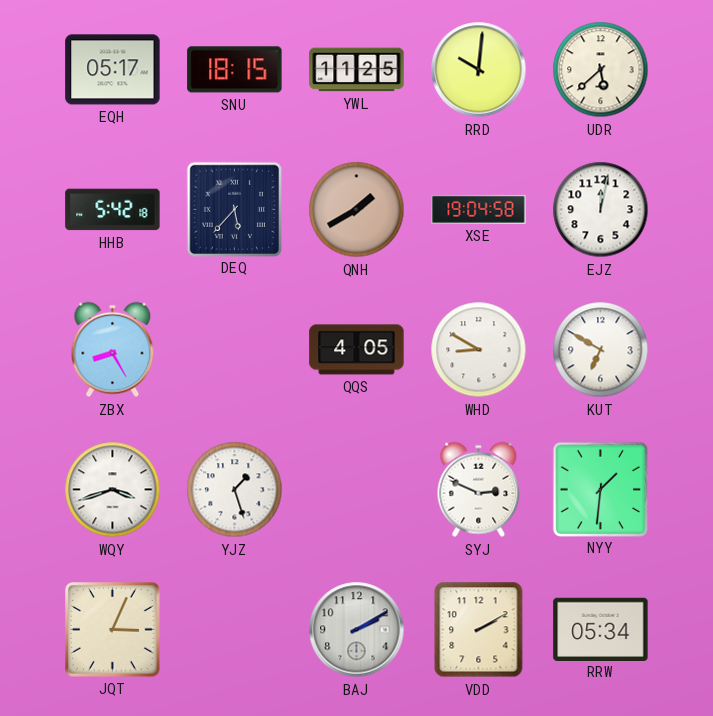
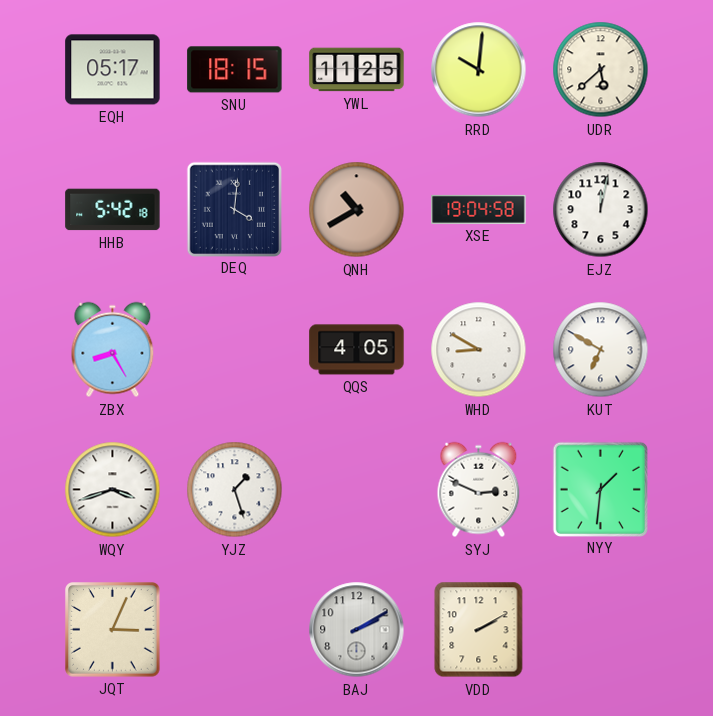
DEQ: 5:37 -> 4:01 (234, 209)
QNH: 1:40 -> 10:40 (357, 210)
RRW: 05:34 -> none (601, 629)
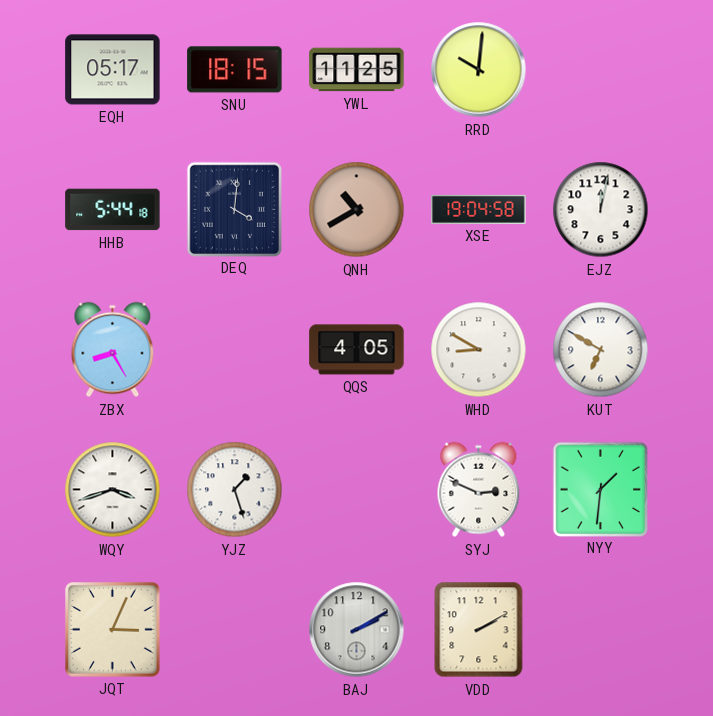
UDR: 5:38 -> none (601, 70)
HHB: 5:42 -> 5:44 (113, 210)
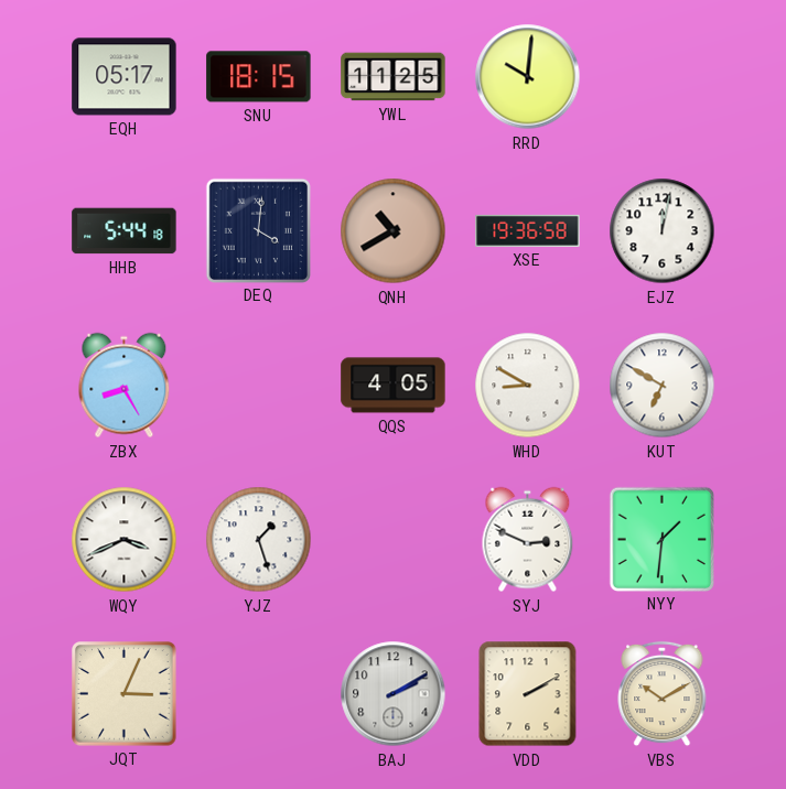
XSE: 19:04 -> 19:36 (528, 230)
WQY: 3:42 -> 3:41 (125, 540)
VBS: none -> 10:10 (663, 694)
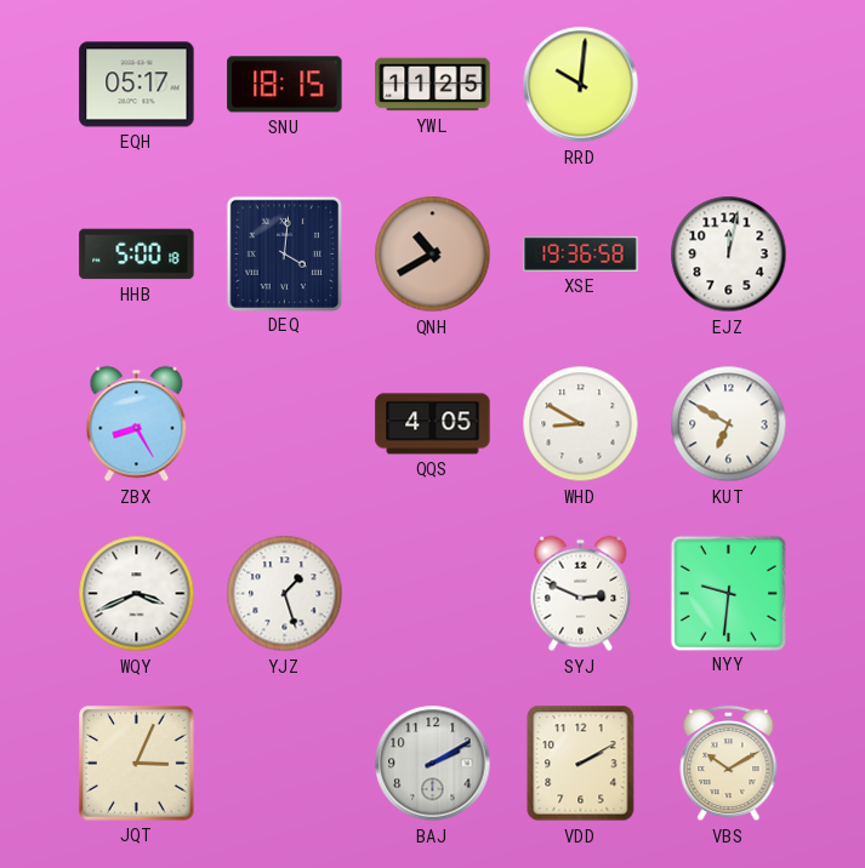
HHB: 5:44 -> 5:00 (137, 255)
NYY: 1:31 -> 9:31 (728, 593)
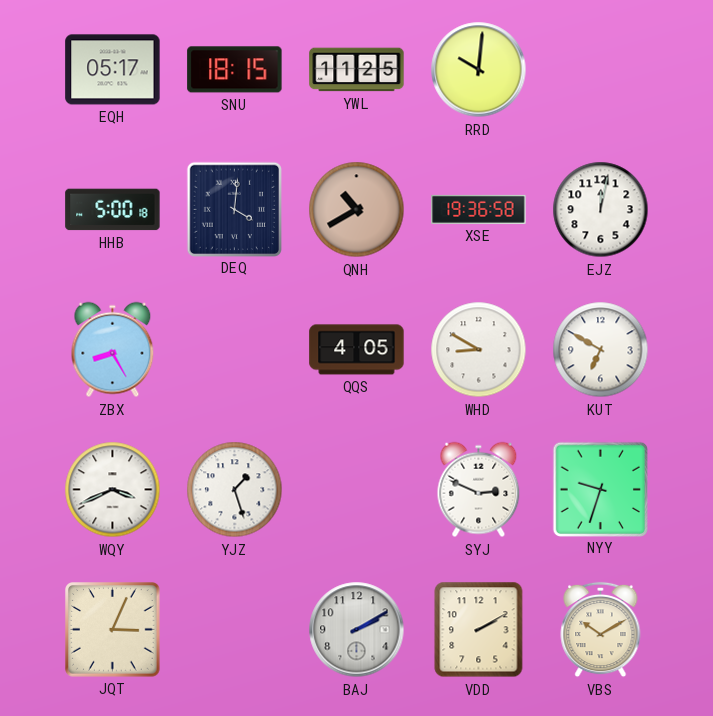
NYY: 9:31 -> 9:33 (600, 489)
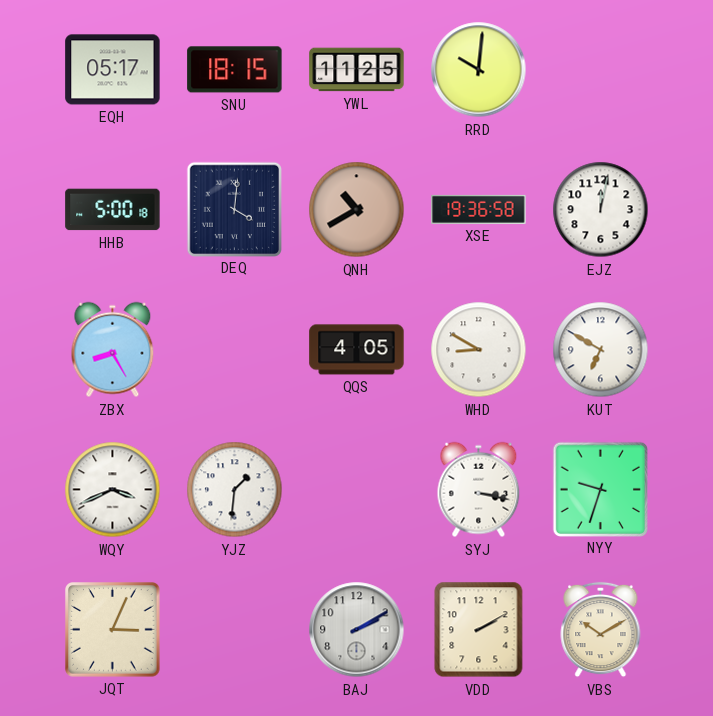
YJZ: 1:27 -> 1:31 (235, 490)
SYJ: 2:49 -> 3:17 (479, 490)
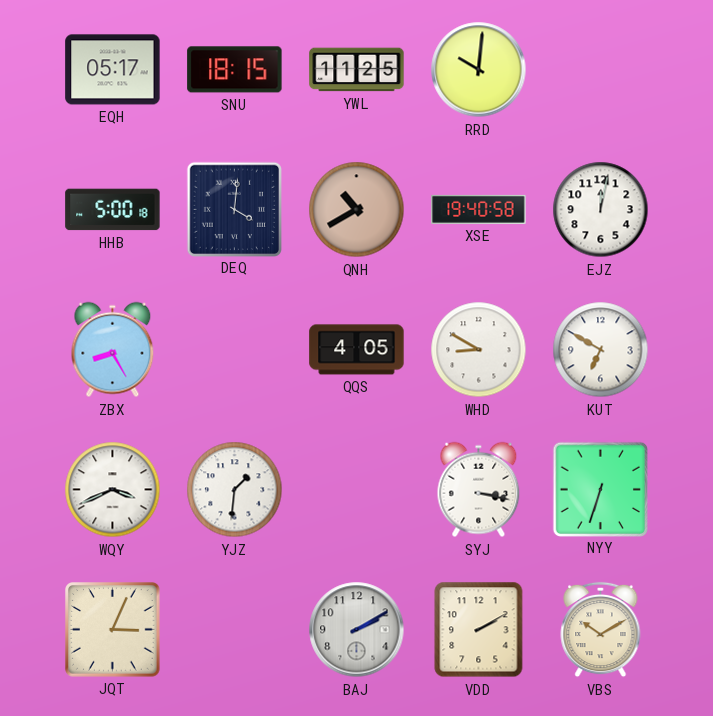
XSE: 19:36 -> 19:40 (479, 209)
NYY: 9:33 -> 6:33 (600, 489)
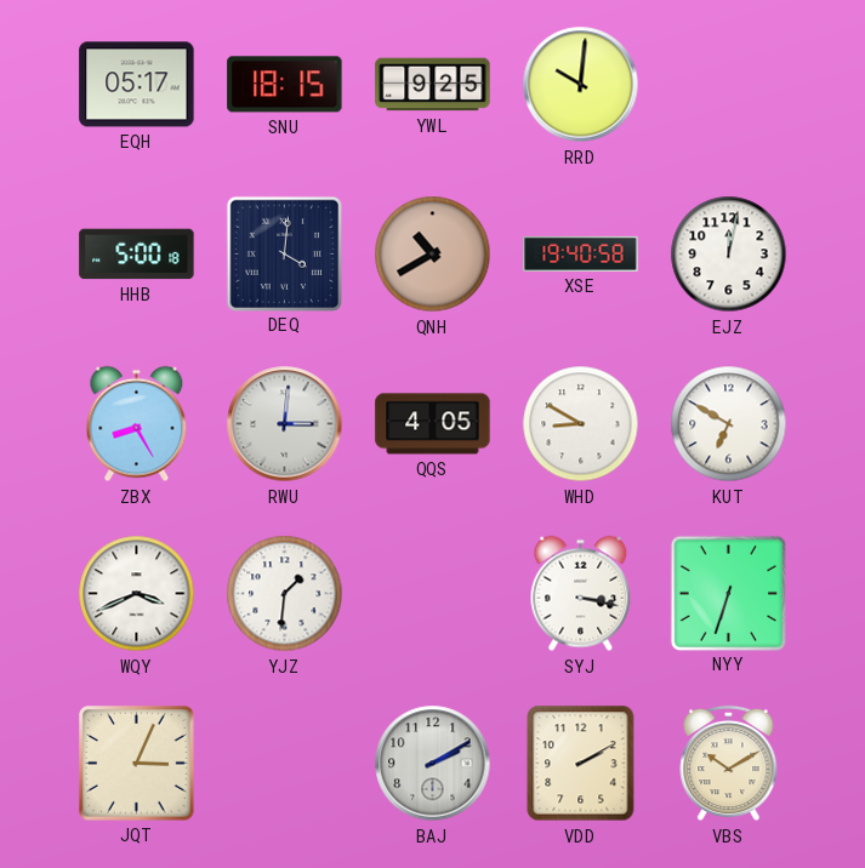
YWL: 11:25 -> 9:25 (433, 85)
RWU: none -> 3:01 (285, 424)
